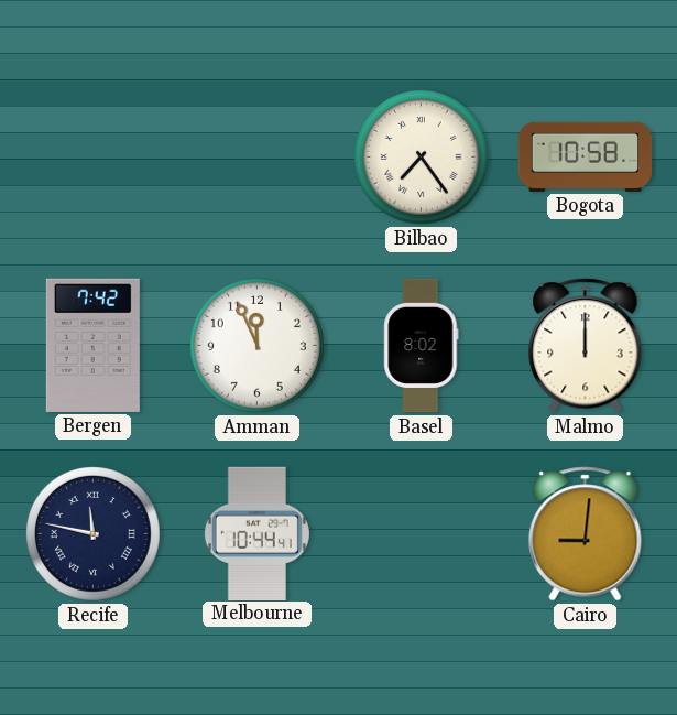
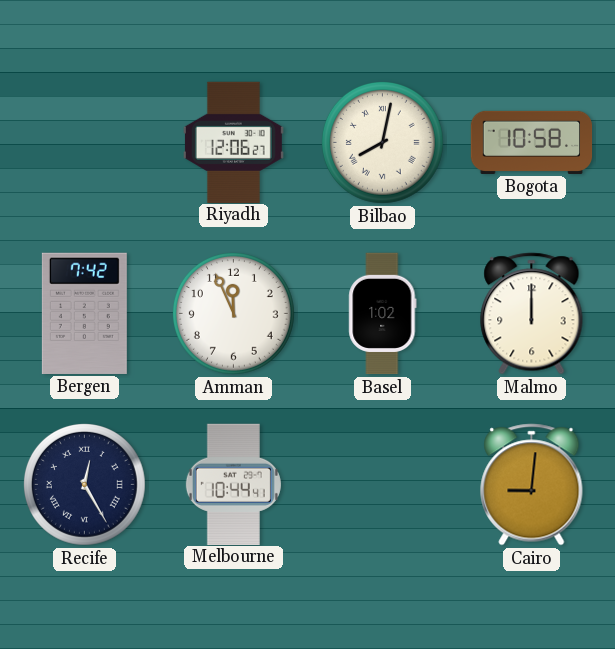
Riyadh: none -> 12:06 (233, 142)
Bilbao: 7:24 -> 8:02 (382, 142)
Basel: 8:02 -> 1:02 (383, 314)
Recife: 11:47 -> 12:25 (84, 484)
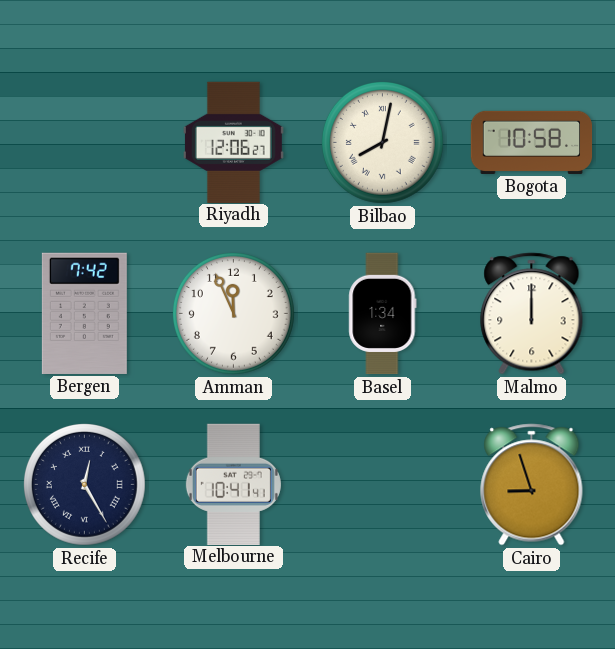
Basel: 1:02 -> 1:34 (383, 314)
Melbourne: 10:44 -> 10:41 (233, 484)
Cairo: 9:01 -> 8:57 (532, 485)
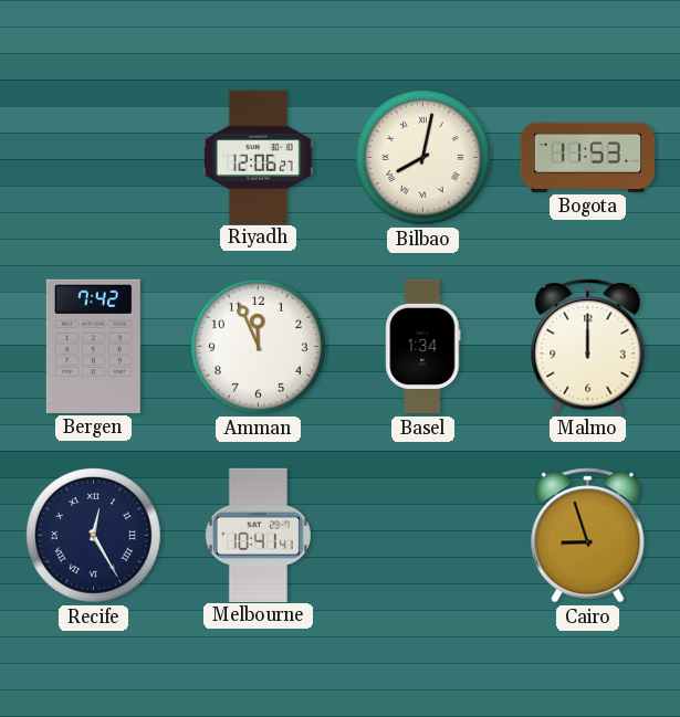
Bogota: 10:58 -> 11:53 (588, 157)
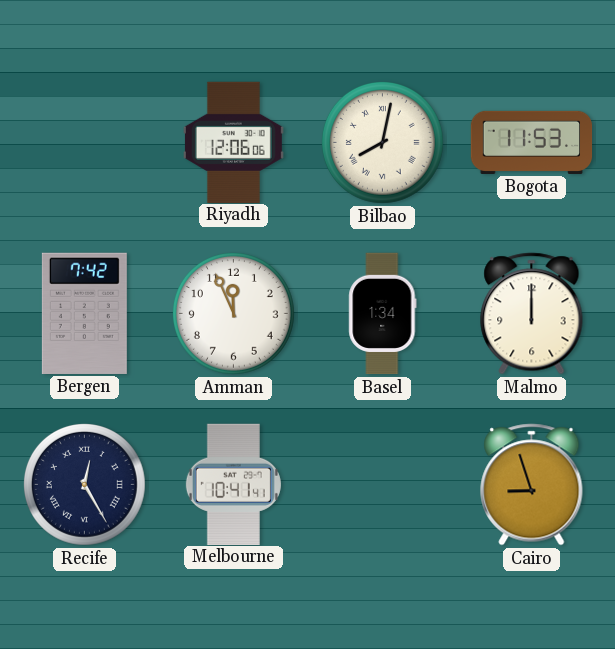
Riyadh: 12:06:27 -> 12:06:06 (233, 142)
